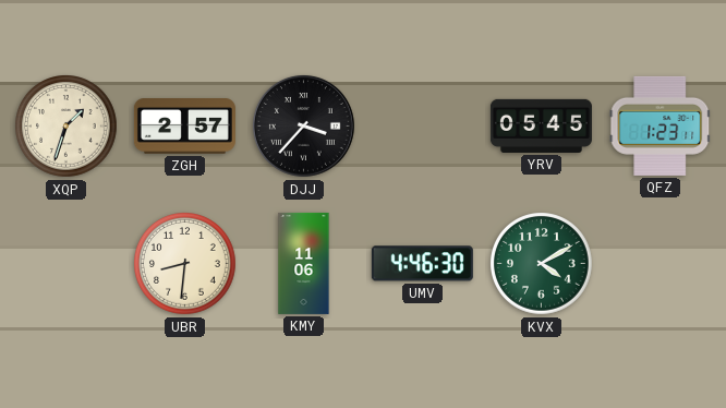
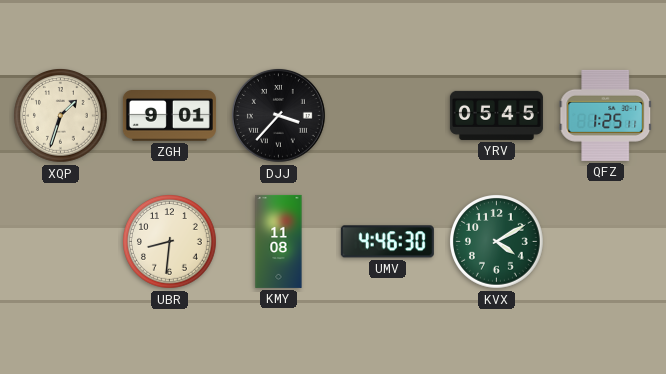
ZGH: 2:57 -> 9:01 (169, 116)
QFZ: 1:23 -> 1:25 (606, 115)
KMY: 11:06 -> 11:08 (279, 241)
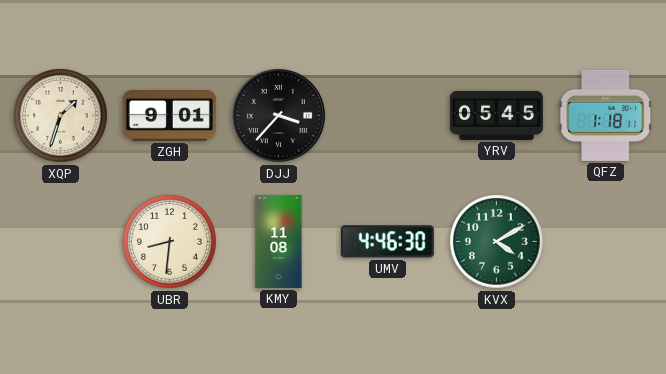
QFZ: 1:25 -> 1:18 (606, 115)
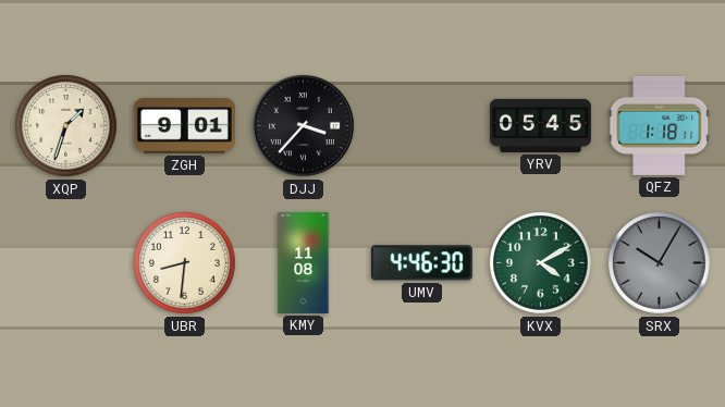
SRX: none -> 10:05 (660, 263)
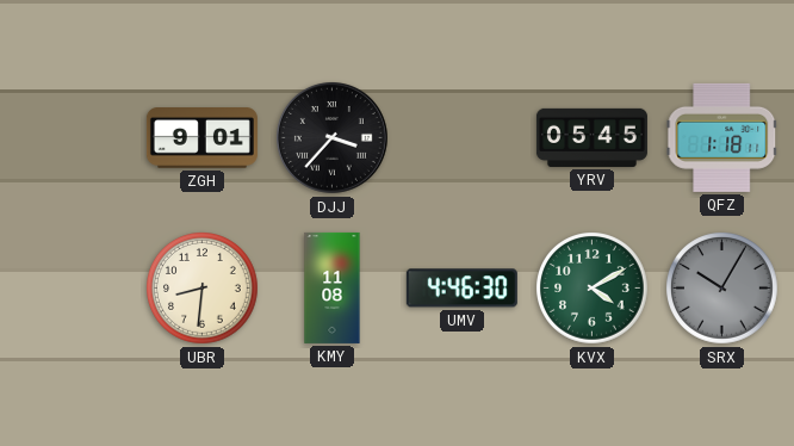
XQP: 1:33 -> none (66, 126)
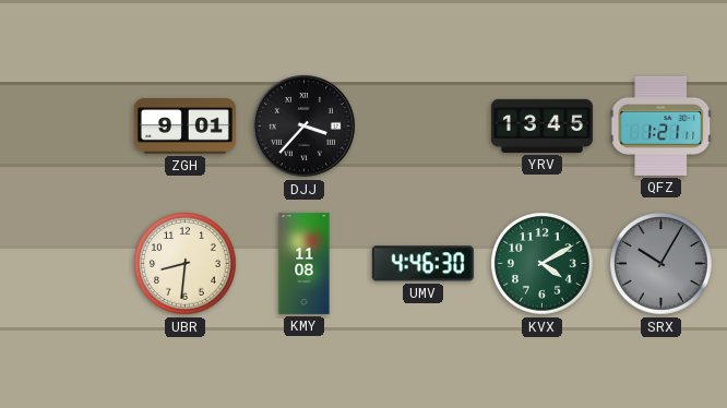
YRV: 05:45 -> 13:45 (541, 125)
QFZ: 1:18 -> 1:21 (662, 125)
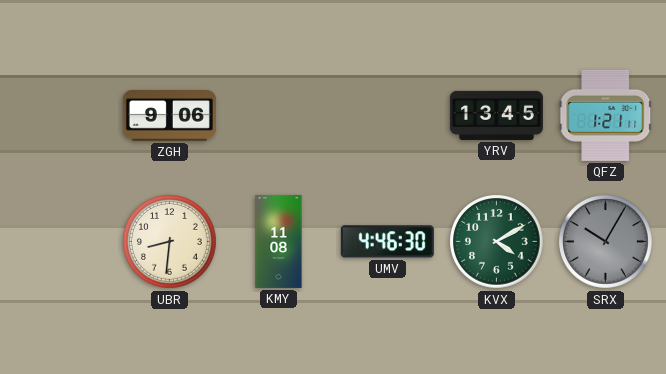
ZGH: 9:01 -> 9:06 (169, 116)
DJJ: 3:37 -> none (303, 125)
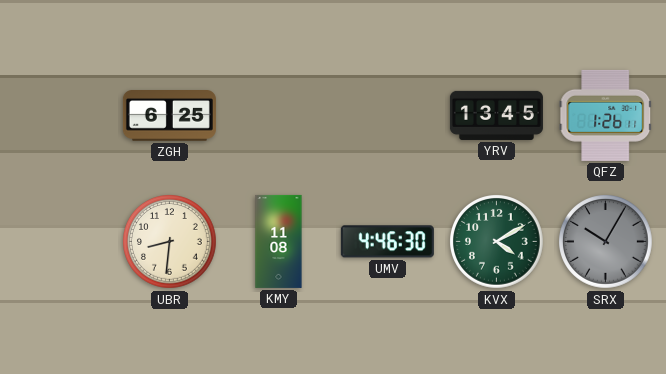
ZGH: 9:06 -> 6:25 (169, 116)
QFZ: 1:21 -> 1:26 (606, 115)
